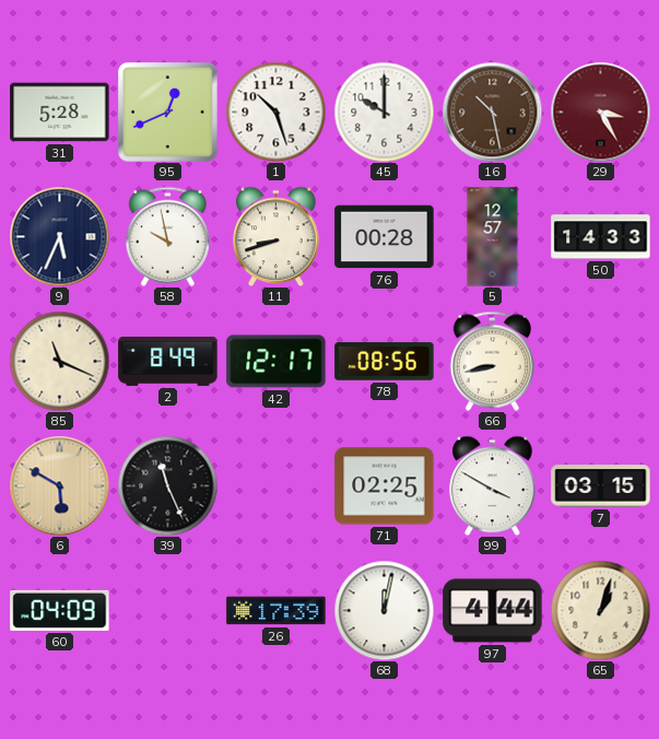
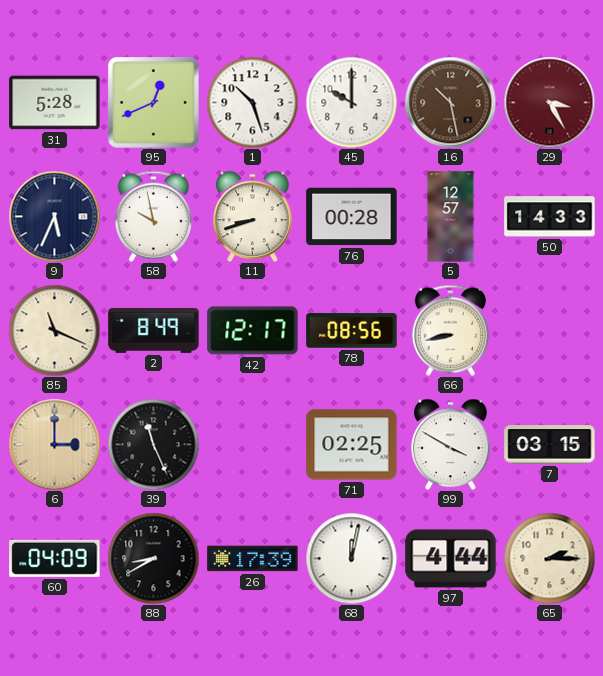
6: 5:50 -> 3:00 (54, 444)
88: none -> 8:40 (153, 558)
65: 1:03 -> 2:15 (549, 558)
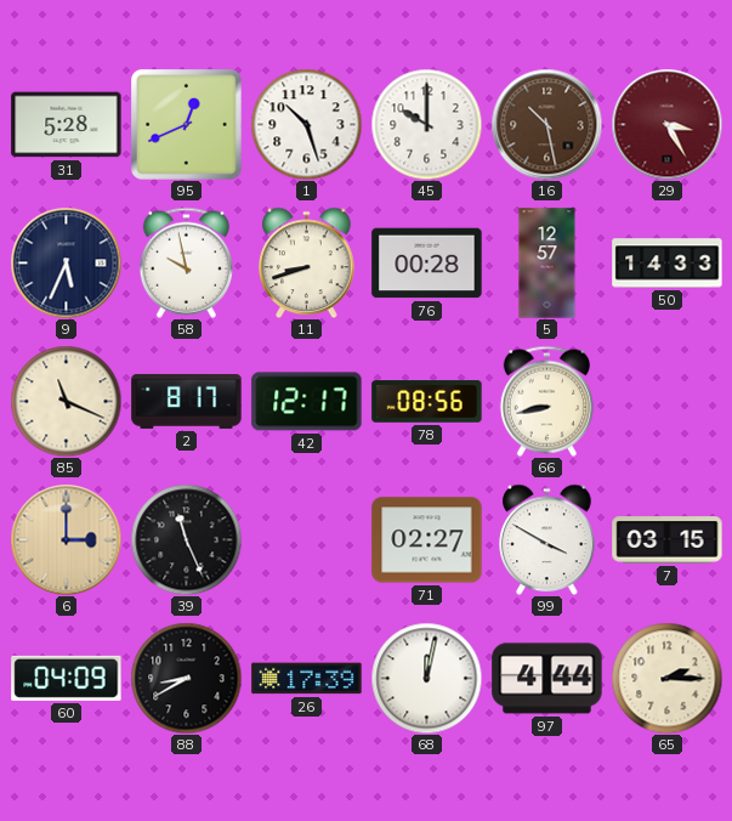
2: 8:49 -> 8:17 (187, 401)
71: 02:25 -> 02:27 (427, 540)
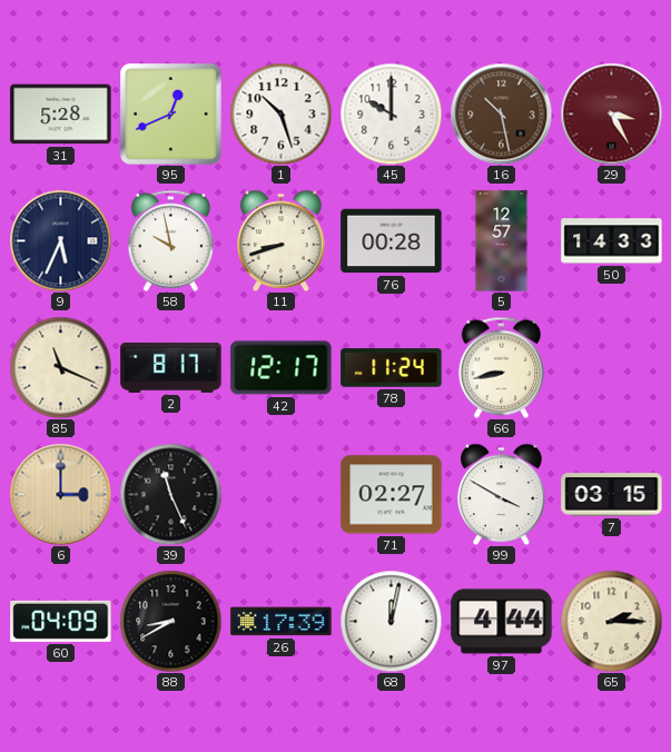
78: 08:56 -> 11:24 (392, 368)
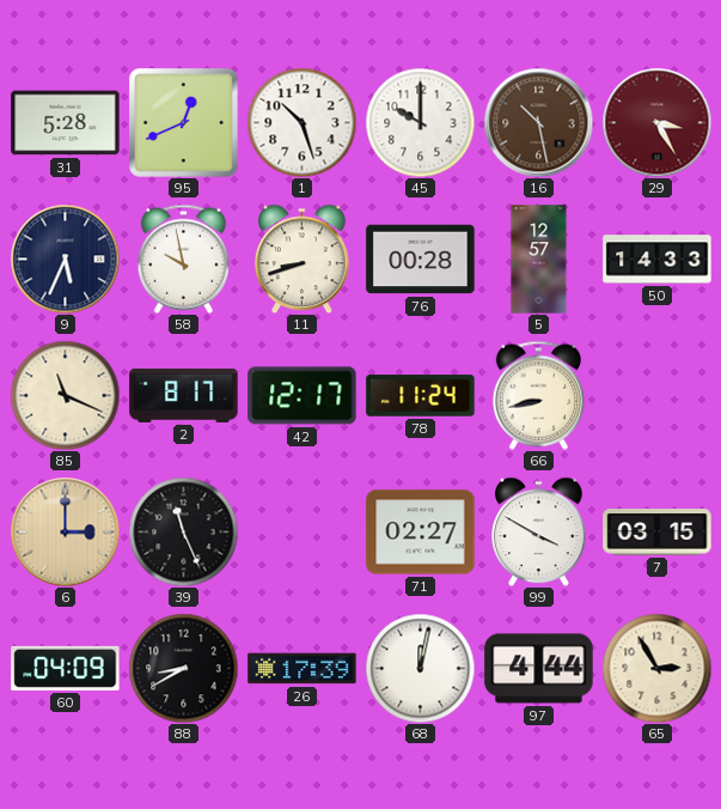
65: 2:15 -> 2:55 (656, 668)
